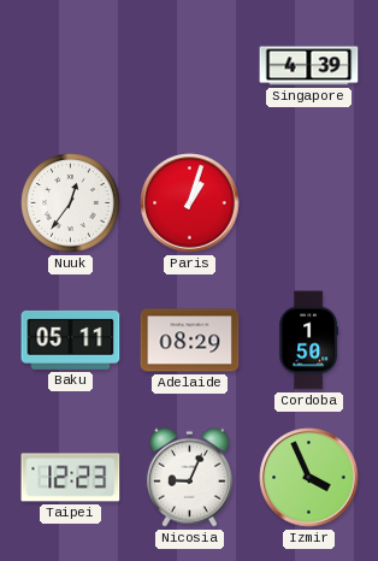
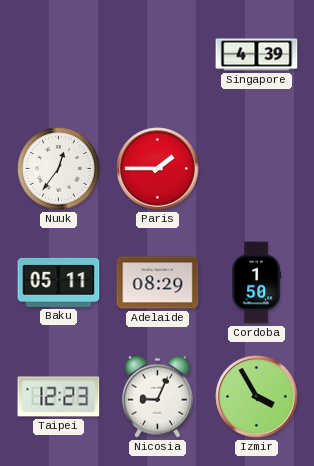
Paris: 1:03 -> 1:45 (158, 169)
Izmir: 3:56 -> 3:55 (257, 397)
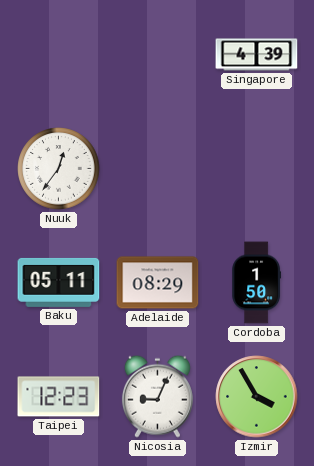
Paris: 1:45 -> none (158, 169)
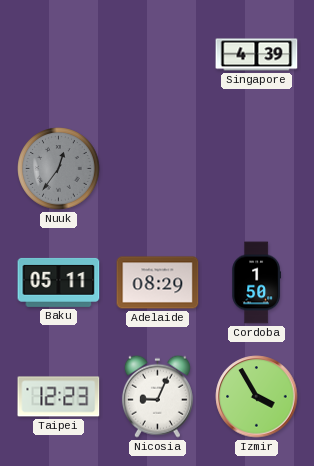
Nuuk dial: white -> grey (59, 169)
